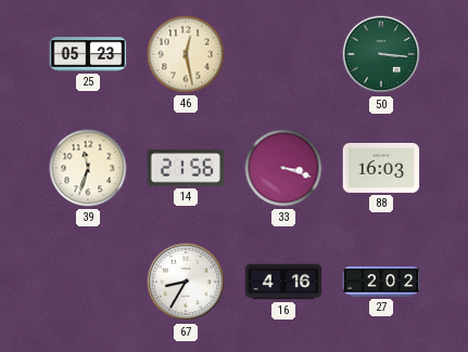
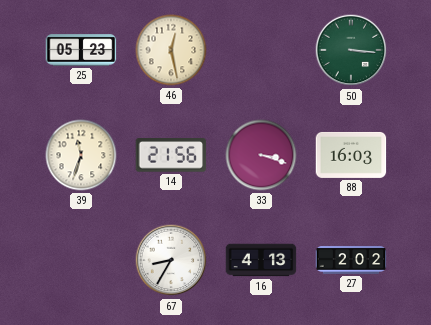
16: 4:16 -> 4:13 (261, 260)
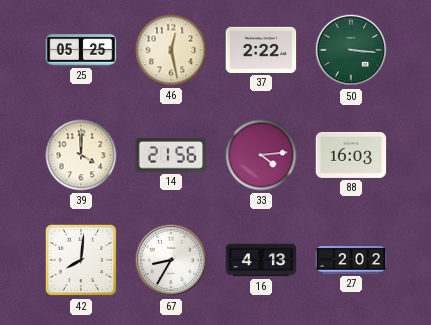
25: 05:23 -> 05:25 (81, 50)
37: none -> 2:22 (261, 50)
39: 11:33 -> 4:00 (81, 155)
33: 3:18 -> 4:14 (261, 155)
42: none -> 8:01 (81, 260)
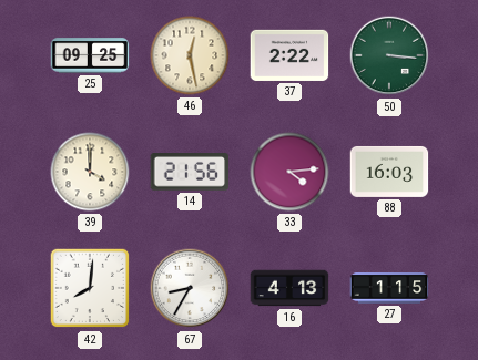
25: 05:25 -> 09:25 (90, 55)
27: 2:02 -> 1:15 (389, 288)
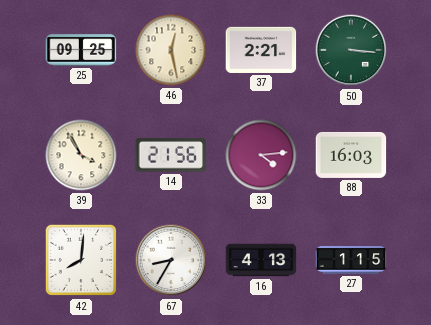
37: 2:22 -> 2:21 (261, 50)
39: 4:00 -> 3:55 (81, 155)
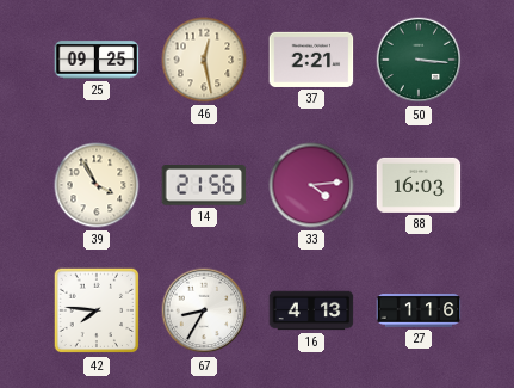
42: 8:01 -> 7:46 (97, 310)
27: 1:15 -> 1:16 (419, 310)
